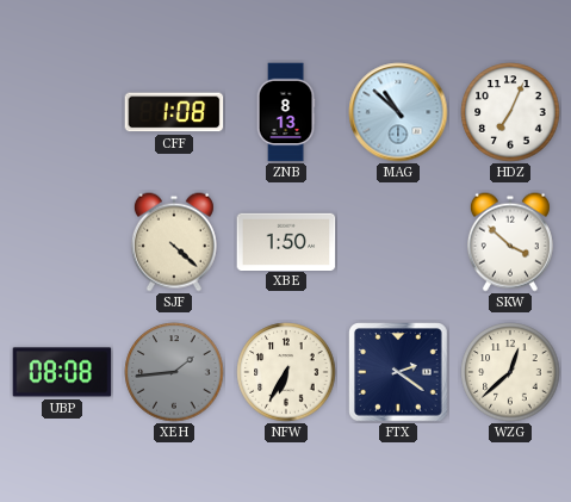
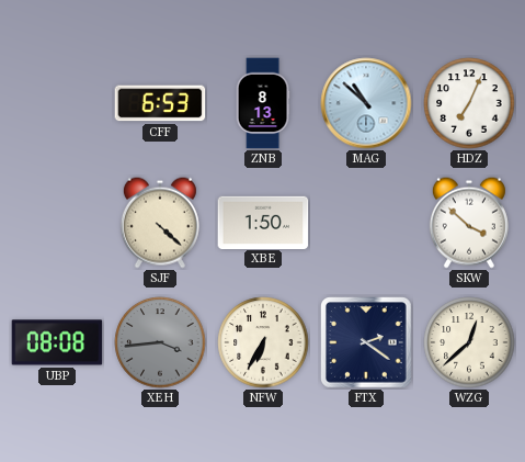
CFF: 1:08 -> 6:53 (160, 103)
XEH: 1:44 -> 3:44 (160, 342)
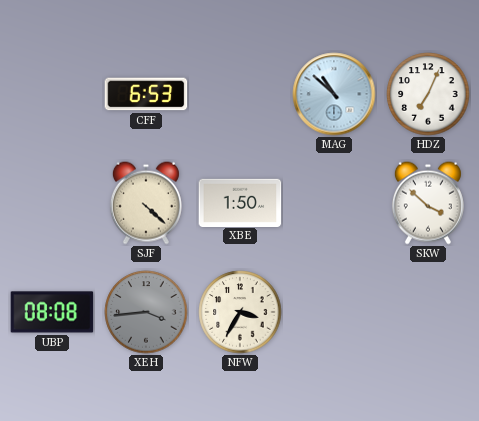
ZNB: 8:13 -> none (263, 103)
NFW: 6:35 -> 3:35 (240, 312)
FTX: 2:21 -> none (366, 342)
WZG: 12:38 -> none (469, 342)
